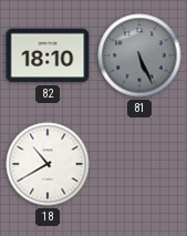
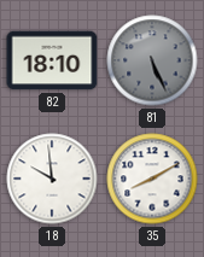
18: 10:40 -> 9:59 (52, 179)
35: none -> 8:10 (152, 179)
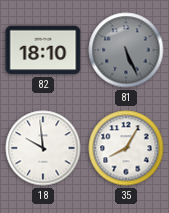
35: 8:10 -> 8:05 (126, 148)
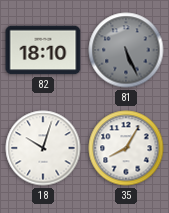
18: 9:59 -> 10:03 (43, 148)
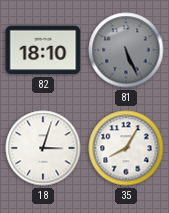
18: 10:03 -> 3:03 (43, 148)
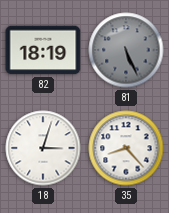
82: 18:10 -> 18:19 (43, 50)
35: 8:05 -> 8:23 (126, 148)
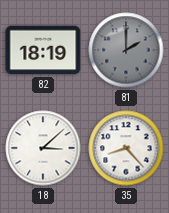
81: 5:26 -> 2:00 (126, 50)
18: 3:03 -> 3:08 (43, 148)
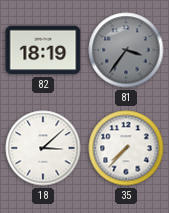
81: 2:00 -> 3:36 (126, 50)
35: 8:23 -> 7:37 (126, 148)
